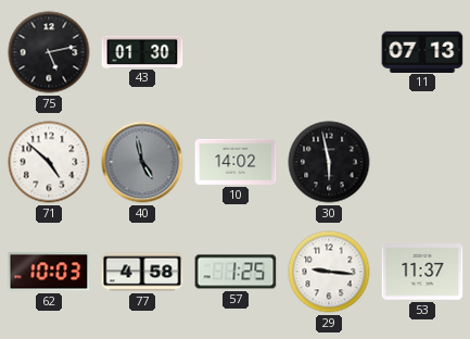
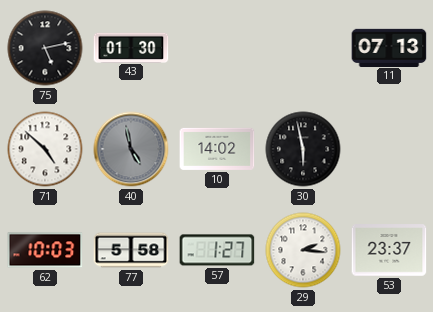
77: 4:58 -> 5:58 (131, 250)
57: 1:25 -> 1:27 (217, 250)
29: 9:16 -> 2:16 (303, 250)
53: 11:37 -> 23:37 (389, 250)
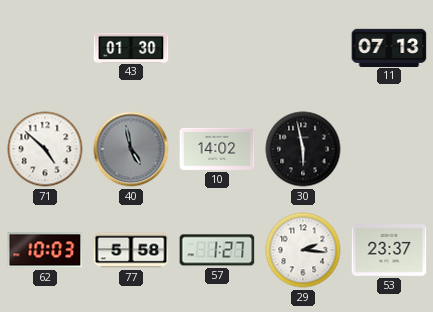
75: 5:13 -> none (45, 48)
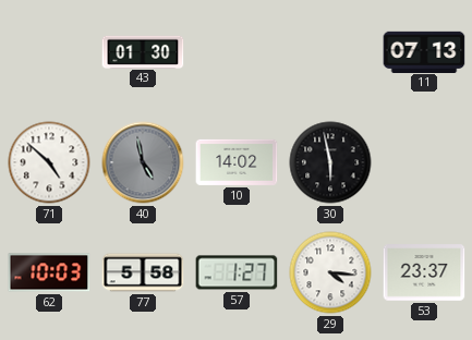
29: 2:16 -> 4:16 (330, 272)
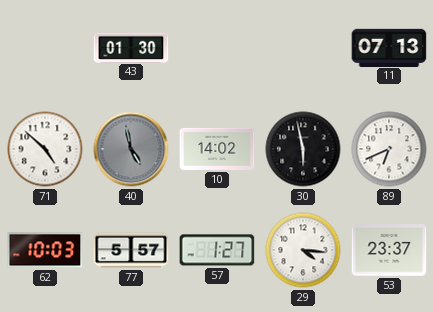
89: none -> 6:41 (389, 149)
77: 5:58 -> 5:57 (131, 250)
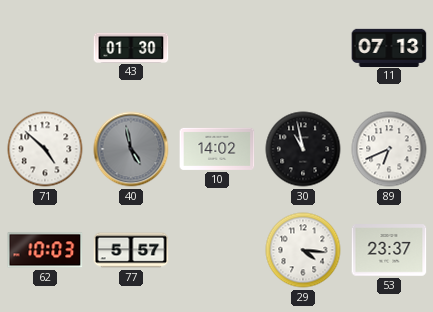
30: 5:58 -> 10:58 (303, 149)
57: 1:27 -> none (217, 250)
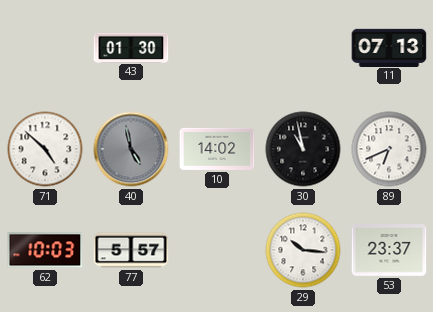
29: 4:16 -> 10:16 (303, 250)
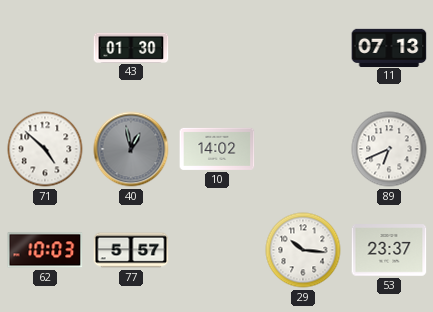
40: 4:58 -> 12:58 (131, 149)
30: 10:58 -> none (303, 149)
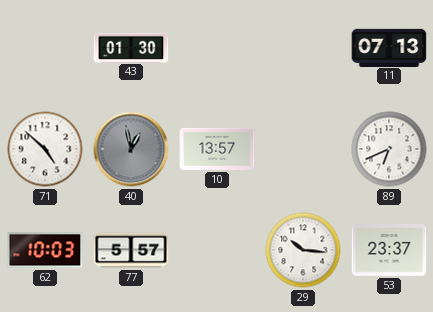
10: 14:02 -> 13:57 (217, 149)
